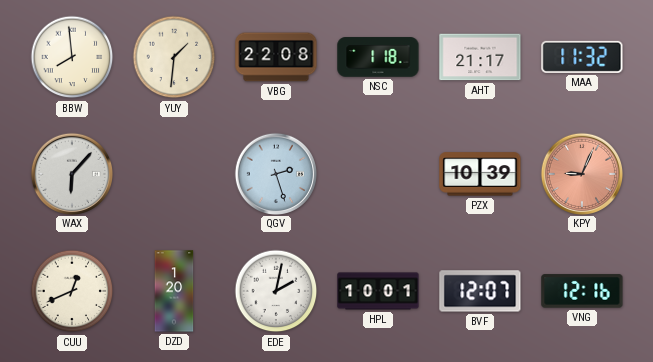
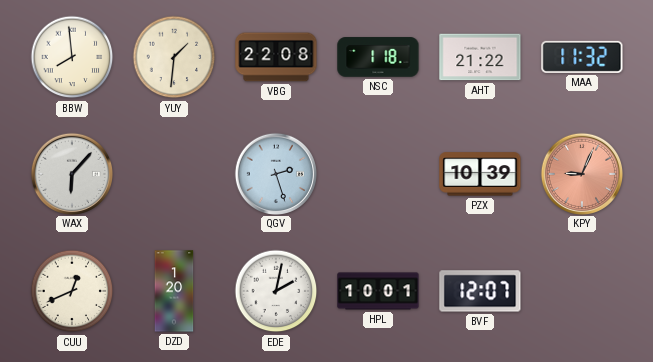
AHT: 21:17 -> 21:22 (480, 57)
VNG: 12:16 -> none (582, 291)
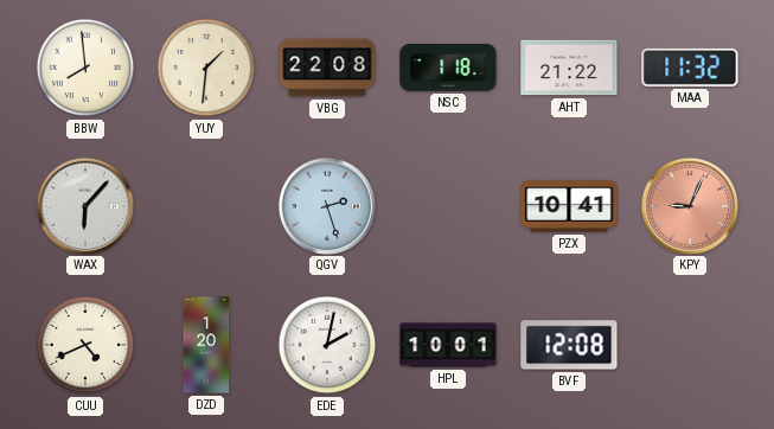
PZX: 10:39 -> 10:41 (569, 206)
CUU: 12:41 -> 4:41 (85, 345)
BVF: 12:07 -> 12:08 (569, 345)
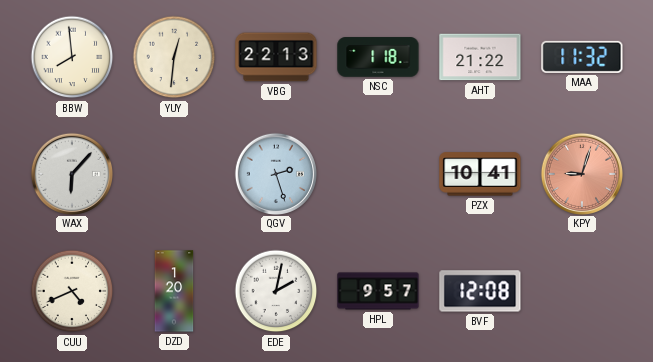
YUY: 1:31 -> 12:31 (174, 57)
VBG: 22:08 -> 22:13 (276, 57)
KPY: 9:04 -> 9:03 (581, 173)
HPL: 10:01 -> 9:57 (378, 291)
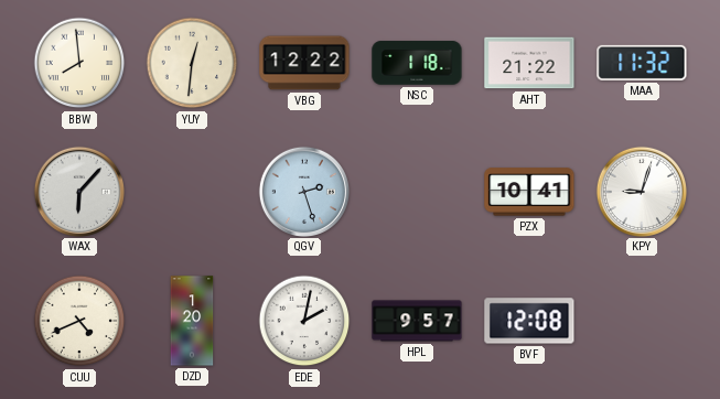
VBG: 22:13 -> 12:22 (304, 63)
KPY dial: salmon -> white (641, 191)
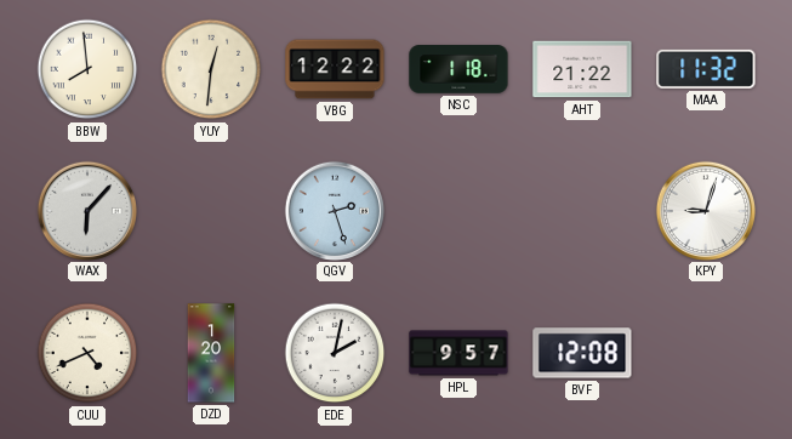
PZX: 10:41 -> none (529, 192)
